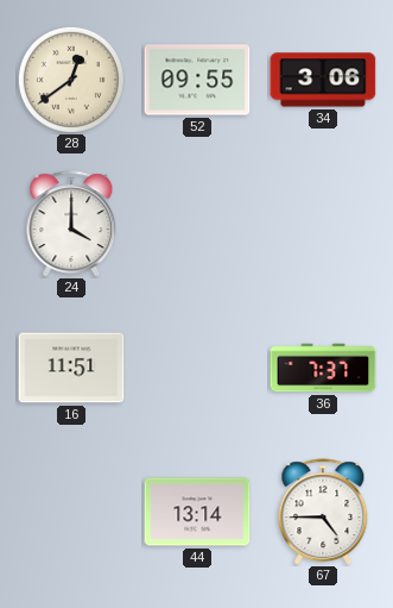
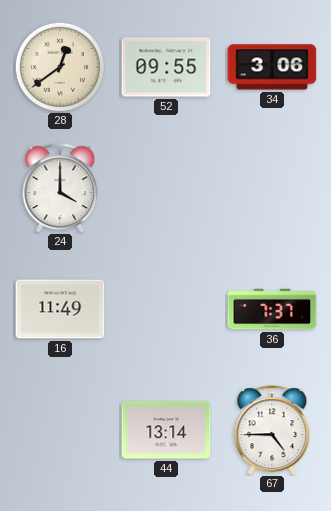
16: 11:51 -> 11:49 (60, 309)
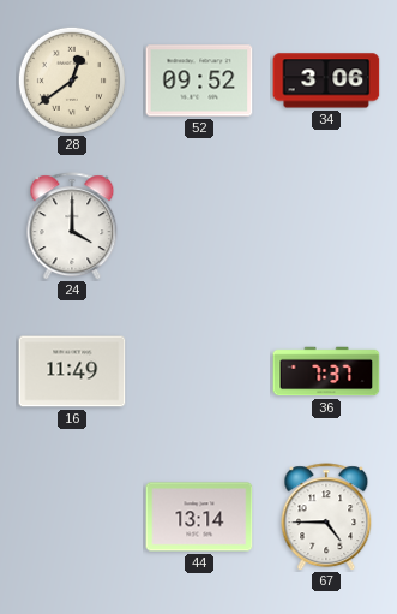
52: 09:55 -> 09:52 (199, 81)
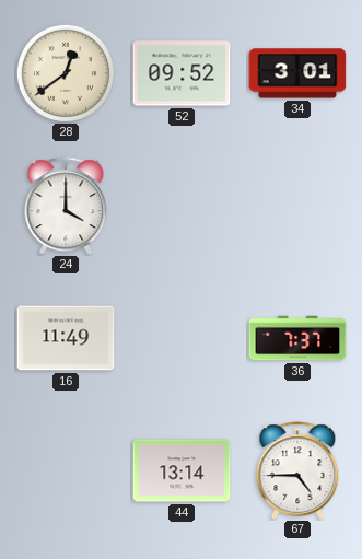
34: 3:06 -> 3:01 (297, 73)
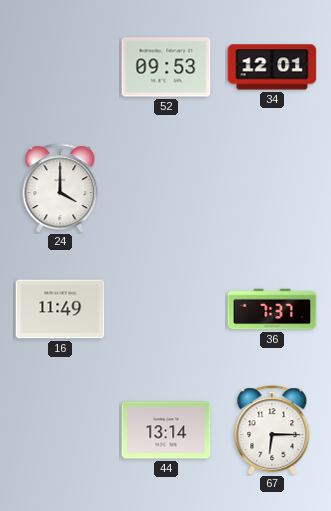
28: 12:39 -> none (66, 73)
52: 09:52 -> 09:53 (166, 67)
34: 3:01 -> 12:01 (272, 67)
67: 4:45 -> 6:15 (272, 430)
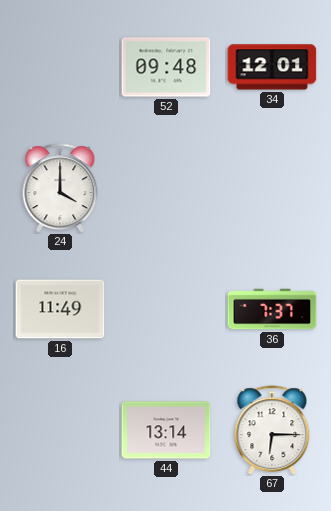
52: 09:53 -> 09:48 (166, 67)
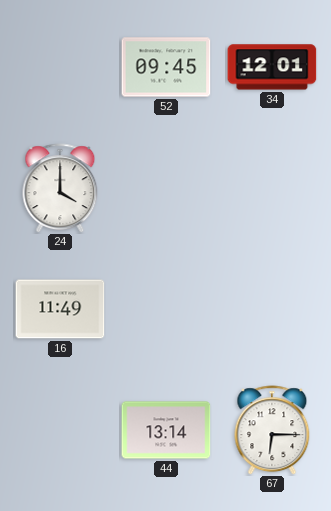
52: 09:48 -> 09:45 (166, 67)
36: 7:37 -> none (272, 309)
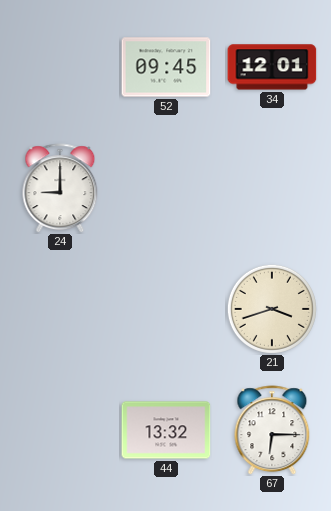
24: 4:00 -> 9:00 (60, 188)
16: 11:49 -> none (60, 309)
21: none -> 3:42 (272, 309)
44: 13:14 -> 13:32 (166, 430)
